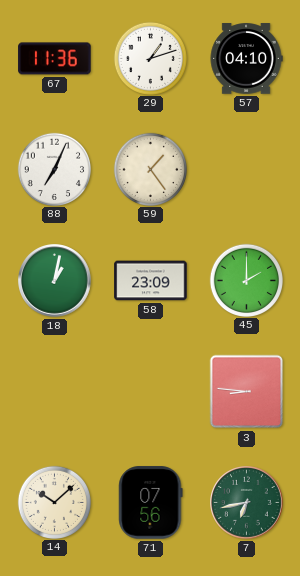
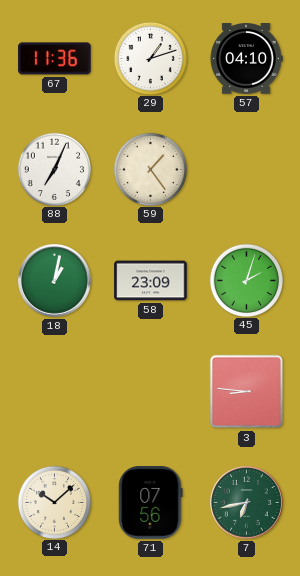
45: 2:00 -> 2:03 (246, 280)
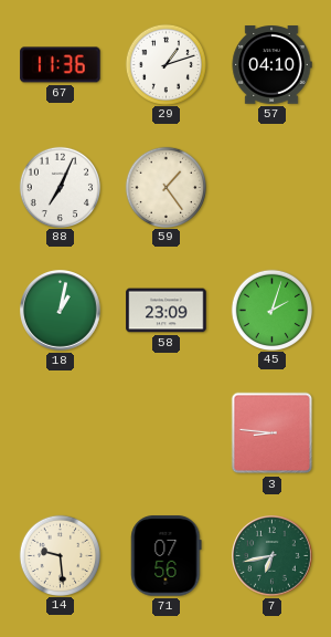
14: 10:08 -> 9:29 (60, 555)
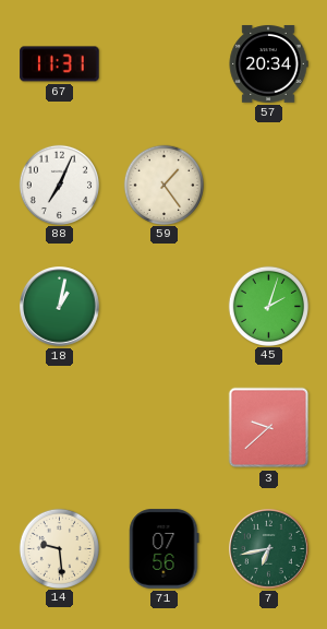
67: 11:36 -> 11:31 (60, 64)
29: 1:12 -> none (165, 64)
57: 04:10 -> 20:34 (268, 64)
58: 23:09 -> none (167, 311)
3: 8:46 -> 9:38 (269, 428)
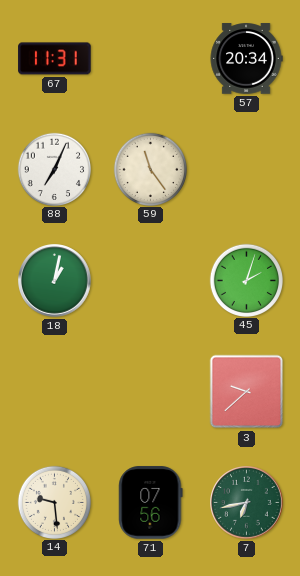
59: 1:24 -> 11:24 (150, 169)
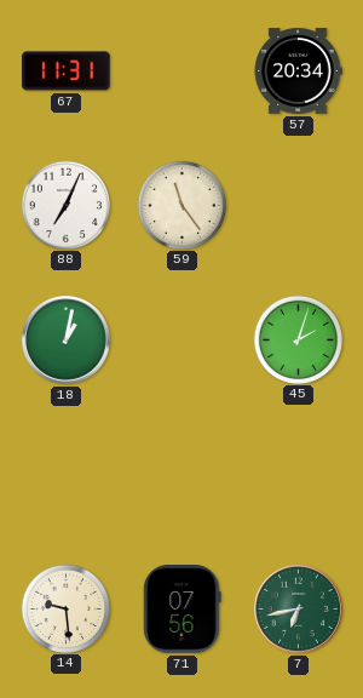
3: 9:38 -> none (247, 392)
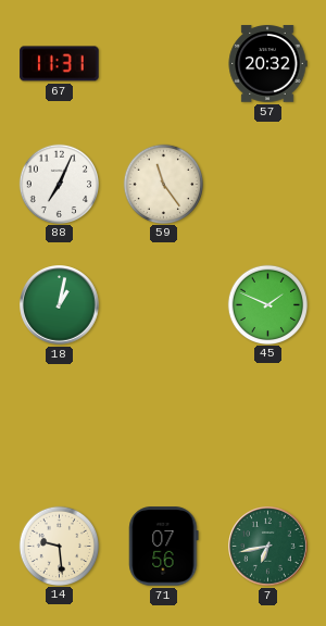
57: 20:34 -> 20:32 (267, 64)
45: 2:03 -> 1:49 (267, 304)
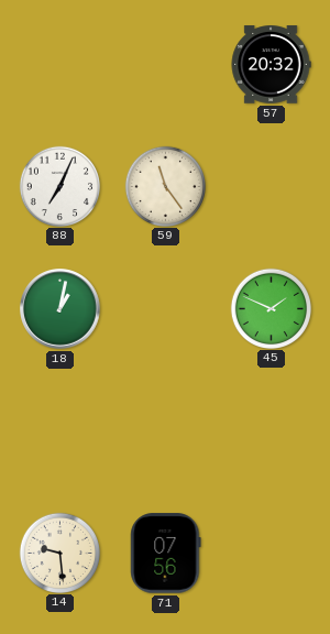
67: 11:31 -> none (60, 64)
7: 6:43 -> none (268, 547)
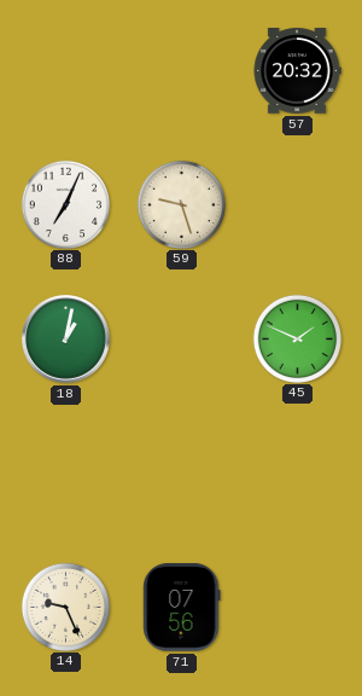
59: 11:24 -> 9:27 (181, 204)
14: 9:29 -> 9:26 (65, 607)
